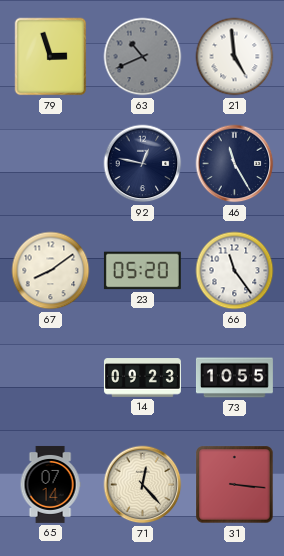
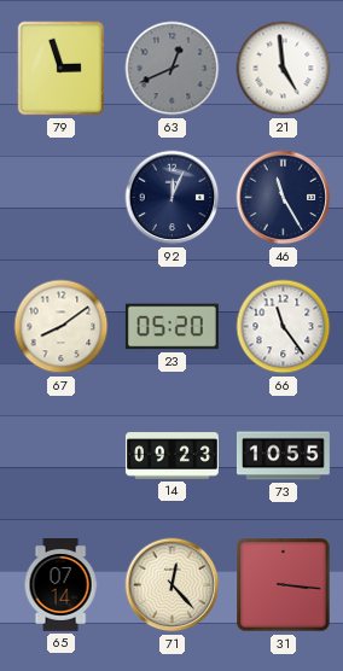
63: 10:41 -> 12:41 (173, 69)
92: 12:47 -> 12:04 (173, 198)
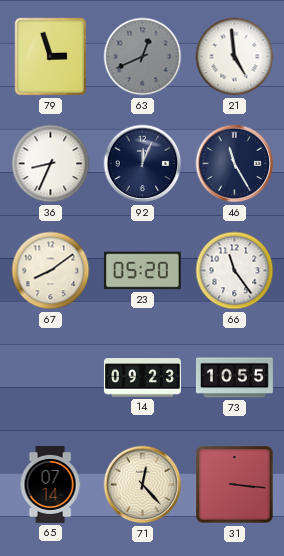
36: none -> 8:34 (51, 164)
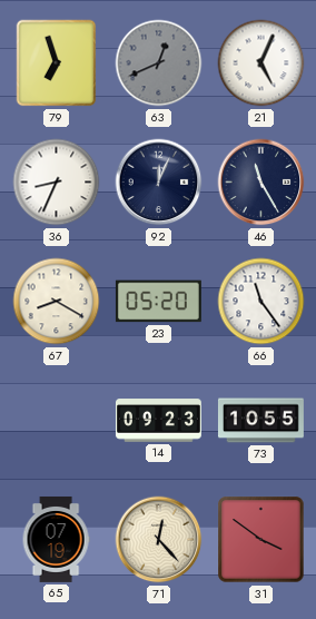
79: 2:57 -> 6:57 (57, 63)
21: 4:59 -> 5:04 (261, 63)
67: 8:09 -> 8:20 (57, 302)
65: 07:14 -> 07:19 (56, 540)
31: 3:16 -> 3:51 (261, 540)
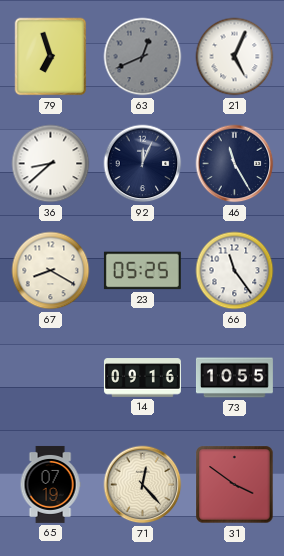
36: 8:34 -> 8:38 (51, 164)
23: 05:20 -> 05:25 (142, 271)
14: 09:23 -> 09:16 (142, 378)
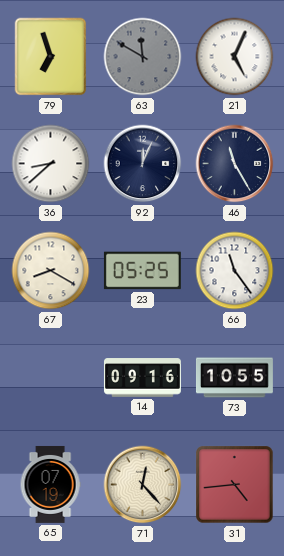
63: 12:41 -> 11:50 (143, 57)
31: 3:51 -> 4:44 (235, 485)
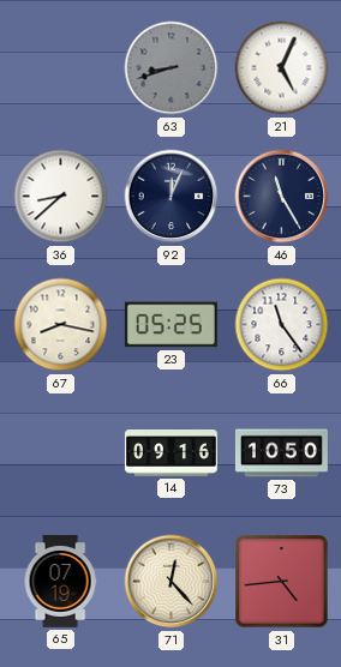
79: 6:57 -> none (51, 57)
63: 11:50 -> 8:42 (172, 68)
67: 8:20 -> 8:17 (61, 325)
73: 10:55 -> 10:50 (281, 453)
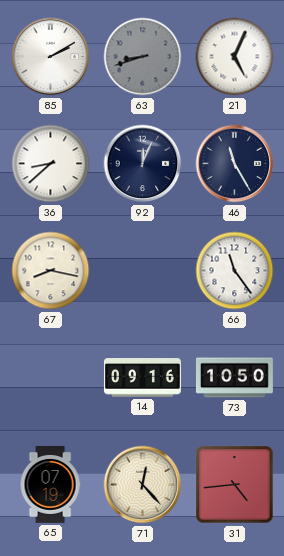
85: none -> 2:10 (51, 57)
23: 05:25 -> none (170, 325)
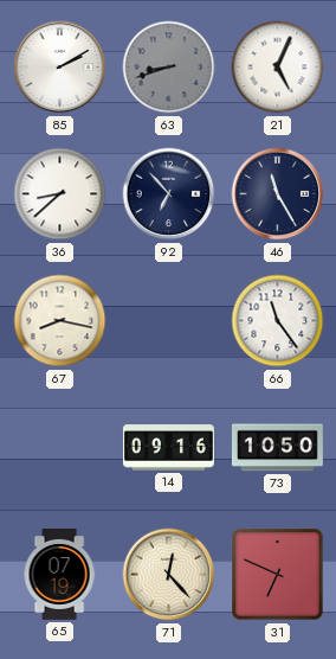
92: 12:04 -> 6:53 (169, 194)
31: 4:44 -> 6:49 (278, 575)
